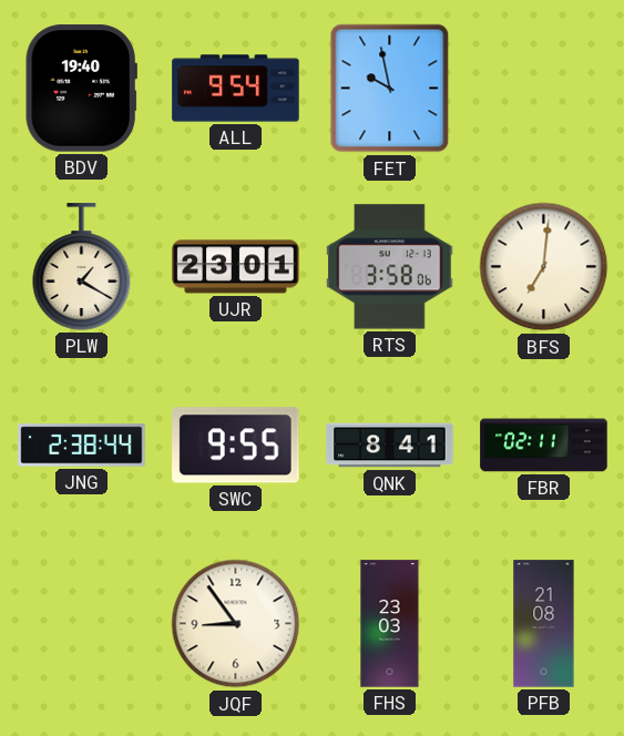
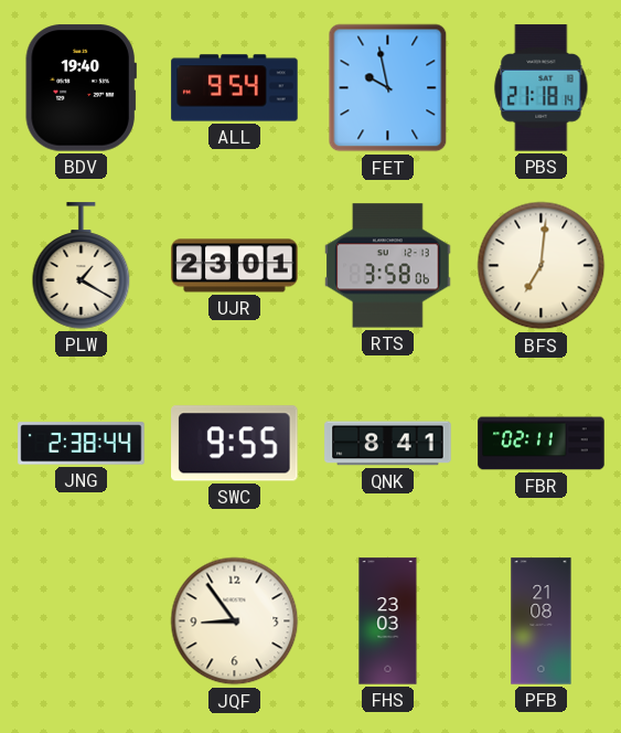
PBS: none -> 21:18 (542, 88)
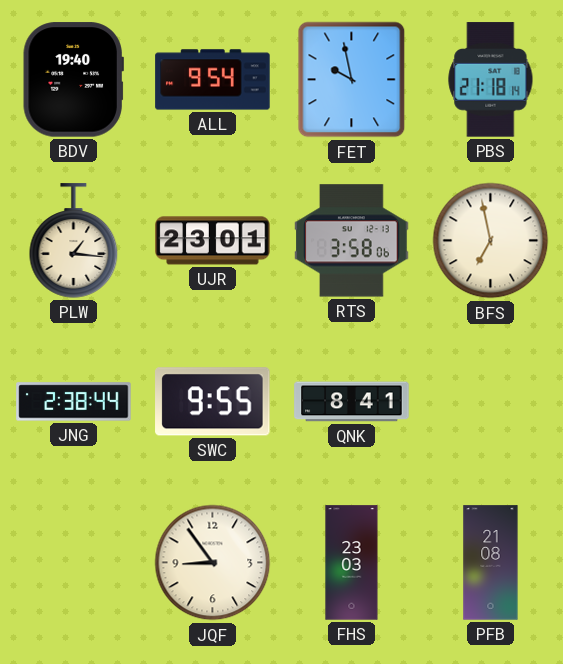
PLW: 1:20 -> 1:16 (74, 241)
BFS: 7:01 -> 6:58 (491, 241)
FBR: 02:11 -> none (542, 444)
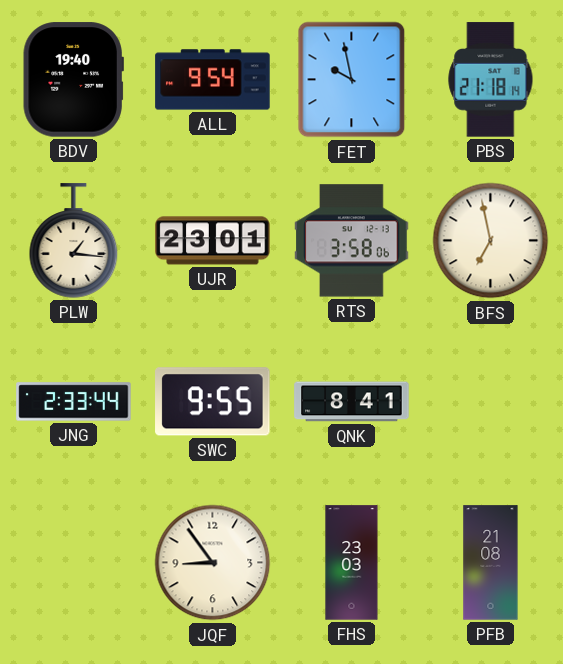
JNG: 2:38 -> 2:33 (74, 402)
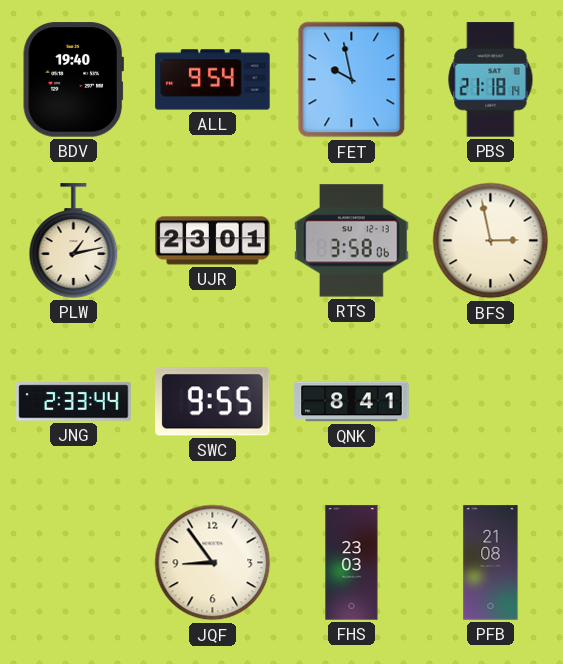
PLW: 1:16 -> 1:13 (74, 241)
BFS: 6:58 -> 2:58 (491, 241)
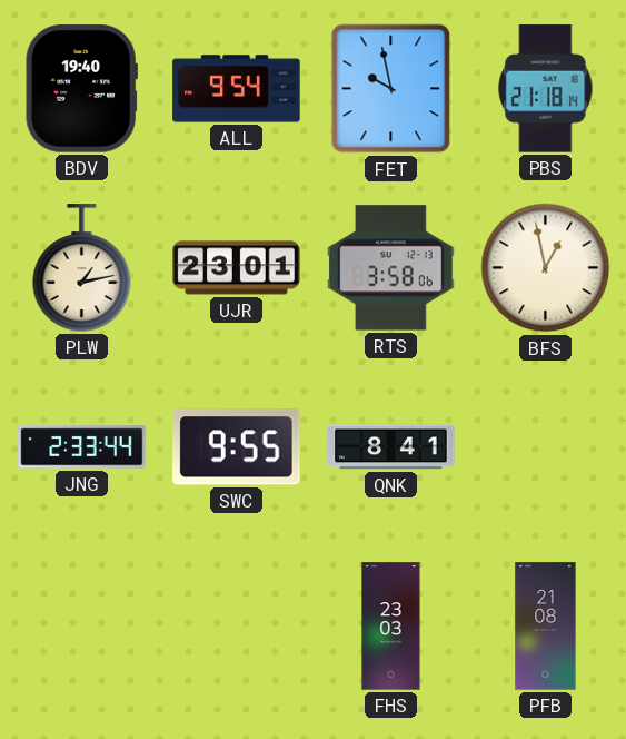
BFS: 2:58 -> 12:58 (546, 268)
JQF: 8:54 -> none (213, 563)
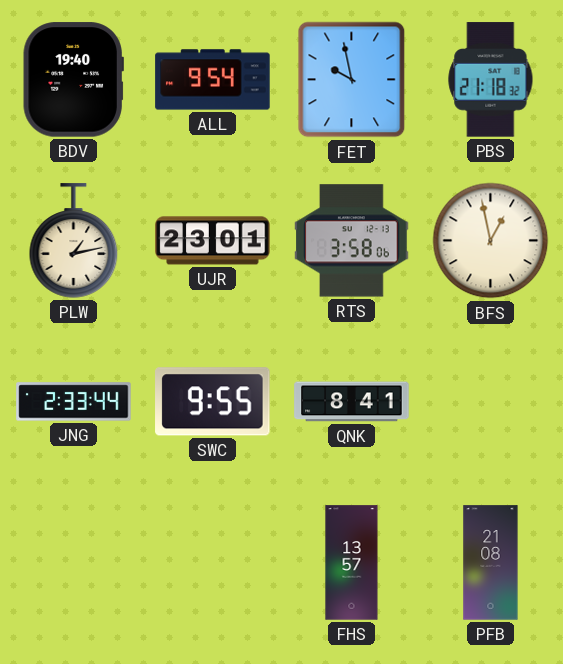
PBS: 21:18:14 -> 21:18:32 (491, 80)
FHS: 23:03 -> 13:57 (352, 563)
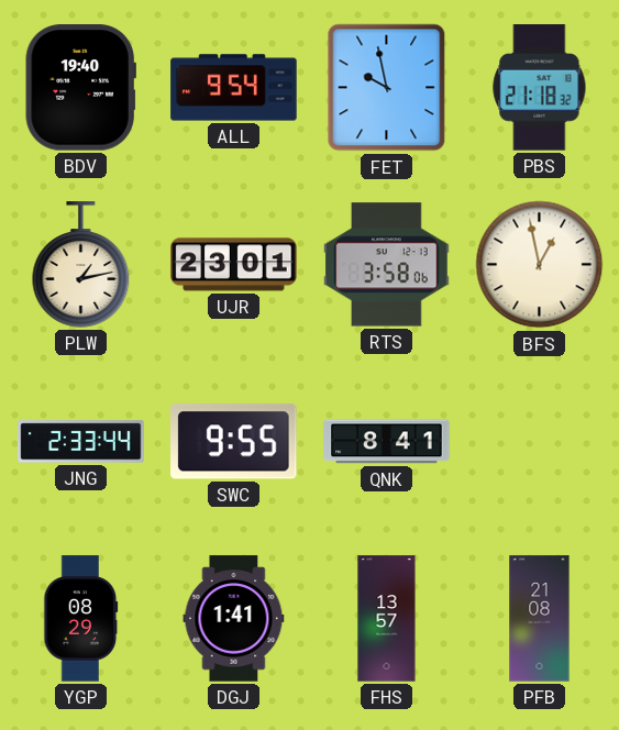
YGP: none -> 08:29 (81, 619)
DGJ: none -> 1:41 (234, 619)
